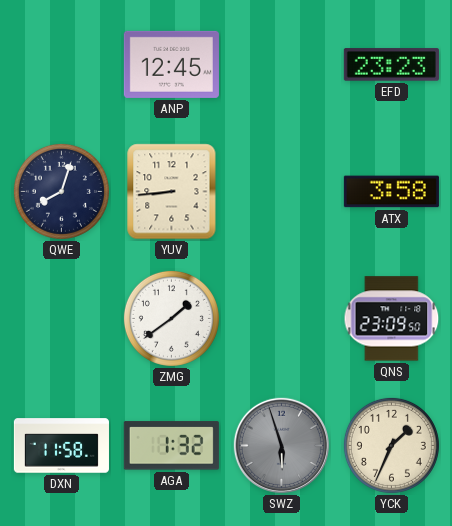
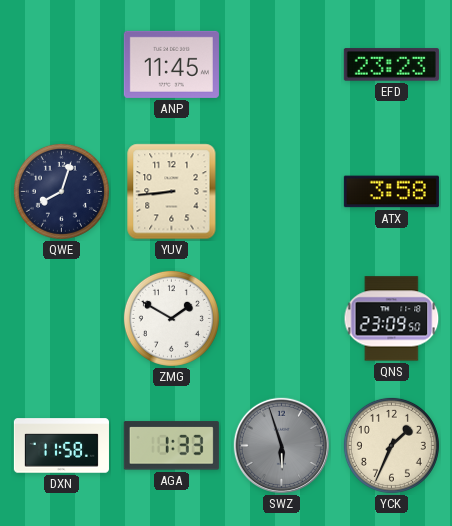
ANP: 12:45 -> 11:45 (171, 64)
ZMG: 1:39 -> 1:50 (171, 318)
AGA: 1:32 -> 1:33 (171, 446)
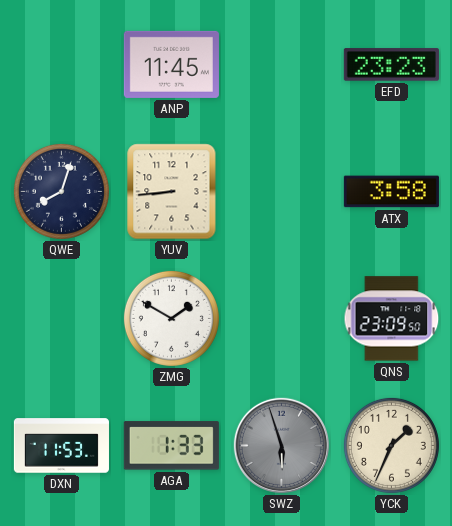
DXN: 11:58 -> 11:53 (61, 446)
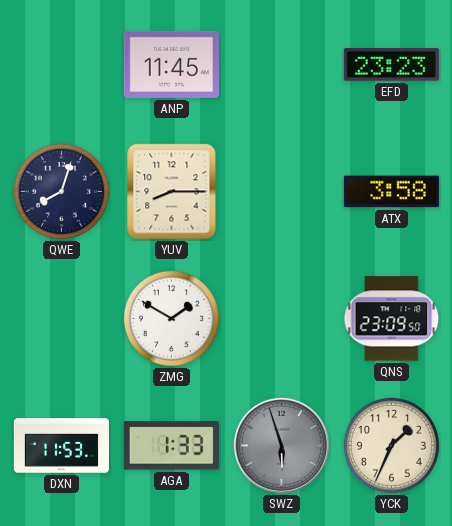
YUV: 8:44 -> 8:15 (172, 192)
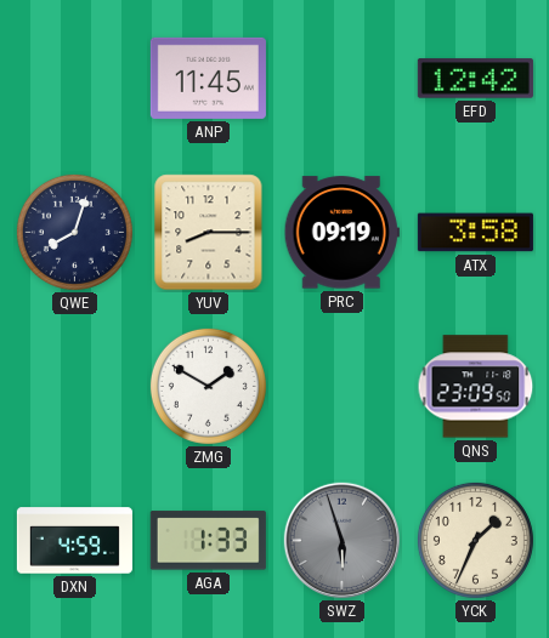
EFD: 23:23 -> 12:42 (475, 79)
PRC: none -> 09:19 (341, 233)
DXN: 11:53 -> 4:59 (74, 541)
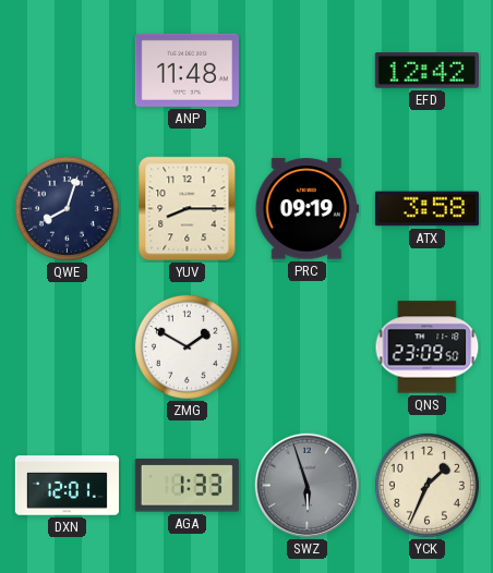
ANP: 11:45 -> 11:48 (187, 70)
DXN: 4:59 -> 12:01 (67, 486)
